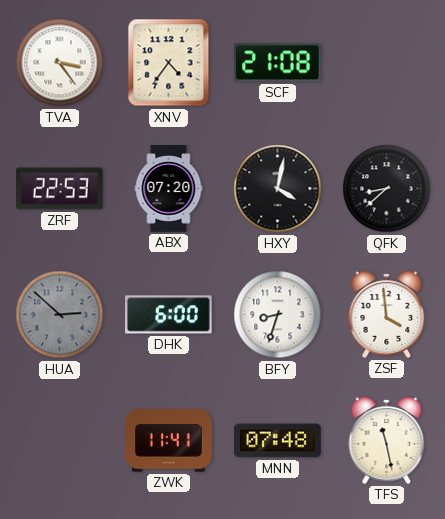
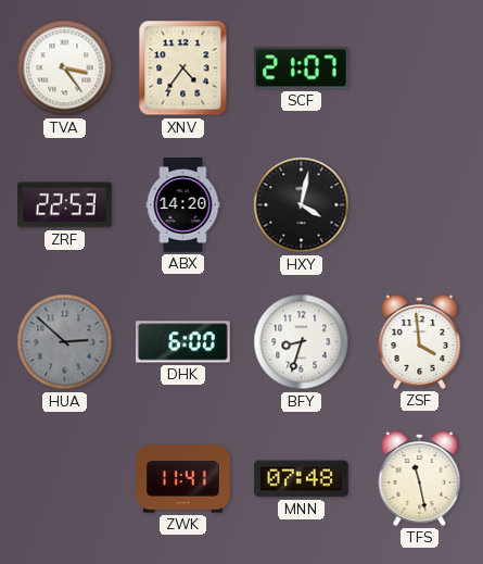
SCF: 21:08 -> 21:07 (302, 68)
ABX: 07:20 -> 14:20 (183, 205)
QFK: 8:38 -> none (387, 189)
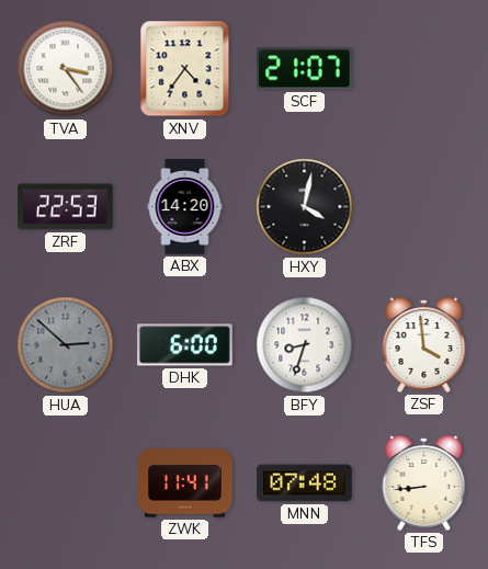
TFS: 11:28 -> 8:44 (424, 482)
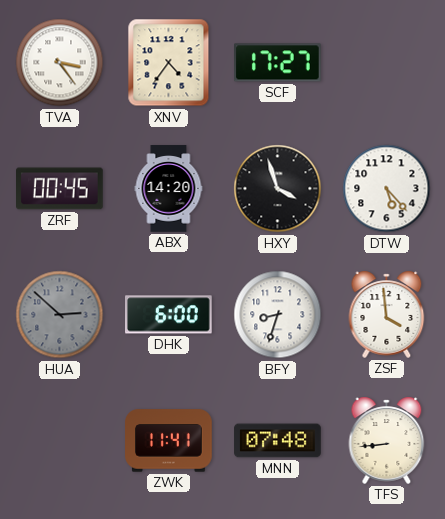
SCF: 21:07 -> 17:27 (278, 63)
ZRF: 22:53 -> 00:45 (60, 189)
HXY: 4:02 -> 3:57 (278, 189)
DTW: none -> 5:23 (387, 189)
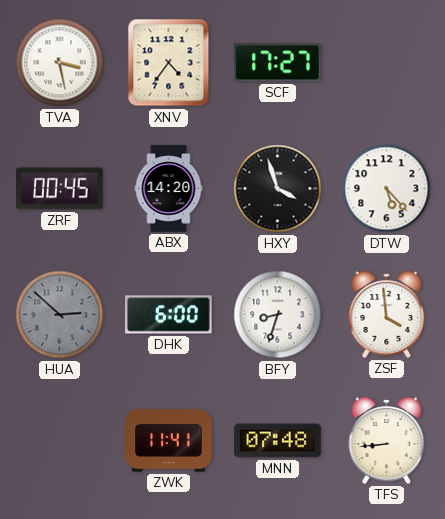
TVA: 3:24 -> 3:28 (60, 63)
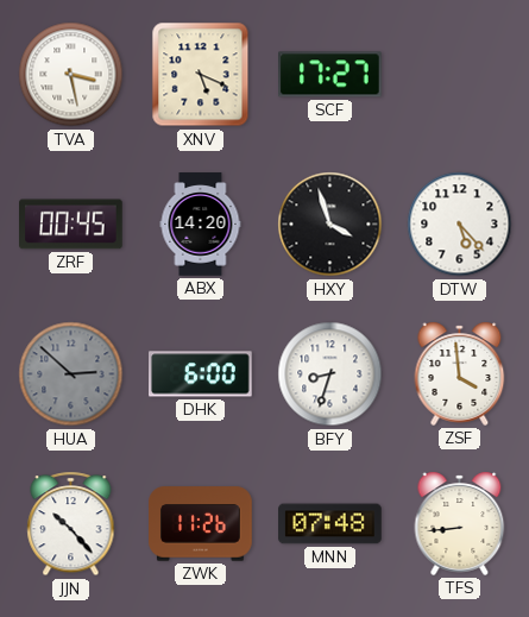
XNV: 4:36 -> 5:19 (201, 75)
JJN: none -> 10:23 (71, 524)
ZWK: 11:41 -> 11:26 (201, 524)
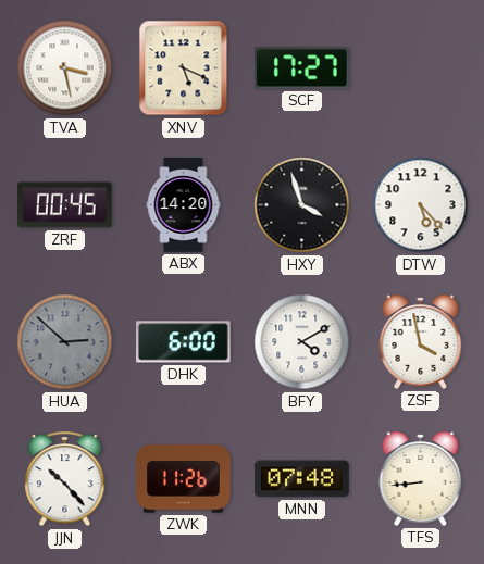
BFY: 8:33 -> 4:10 (302, 342)
ZSF: 3:59 -> 3:58 (421, 341)
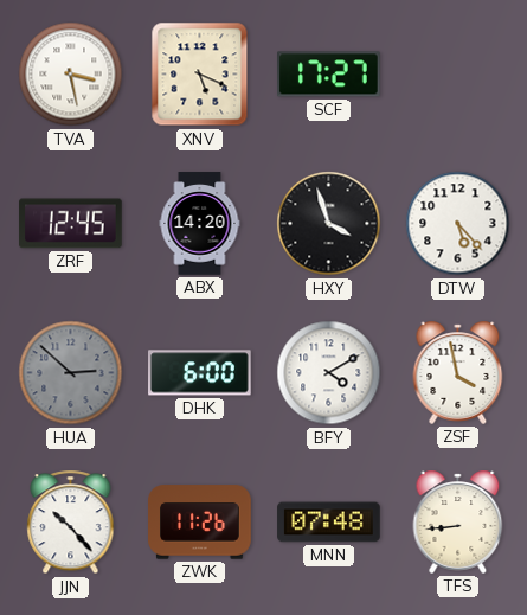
ZRF: 00:45 -> 12:45 (71, 224)
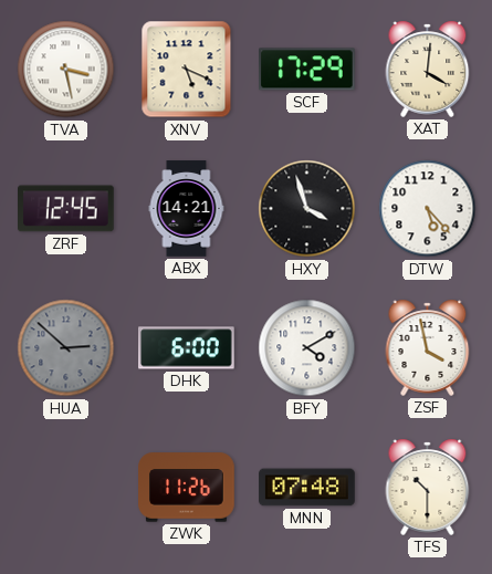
SCF: 17:27 -> 17:29 (307, 70)
XAT: none -> 4:01 (428, 69)
ABX: 14:20 -> 14:21 (187, 209)
JJN: 10:23 -> none (71, 523)
TFS: 8:44 -> 10:30 (428, 487)
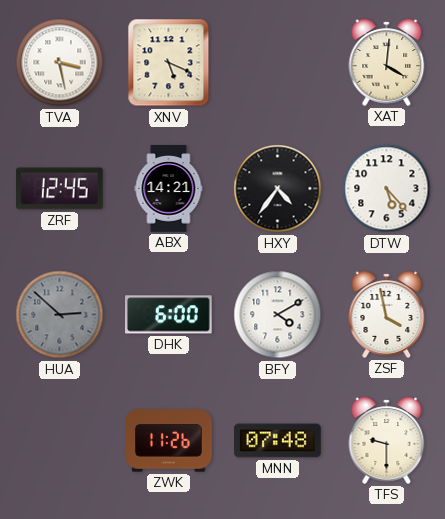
SCF: 17:29 -> none (307, 70)
HXY: 3:57 -> 4:36 (278, 189)
TFS: 10:30 -> 9:30 (387, 440)
